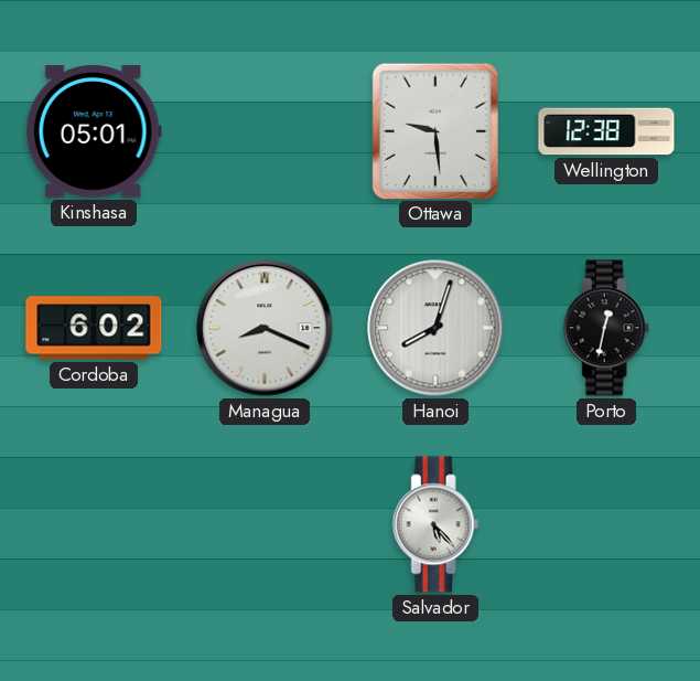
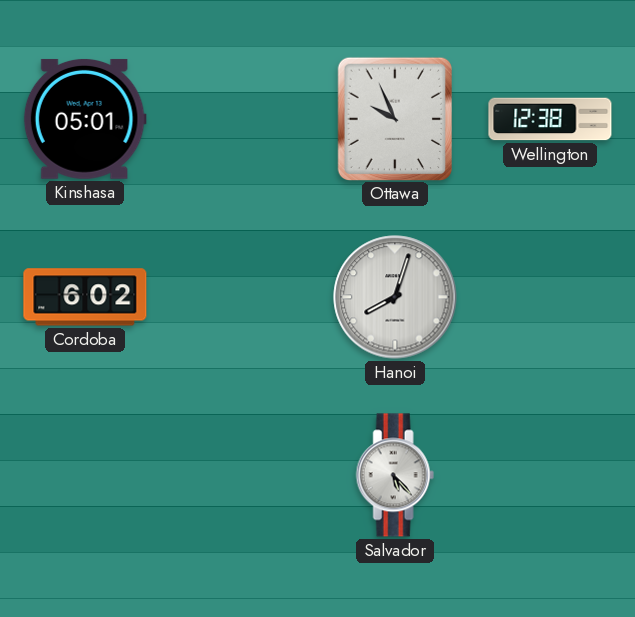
Ottawa: 9:29 -> 9:56 (394, 118)
Managua: 8:19 -> none (265, 328)
Porto: 12:32 -> none (606, 328)
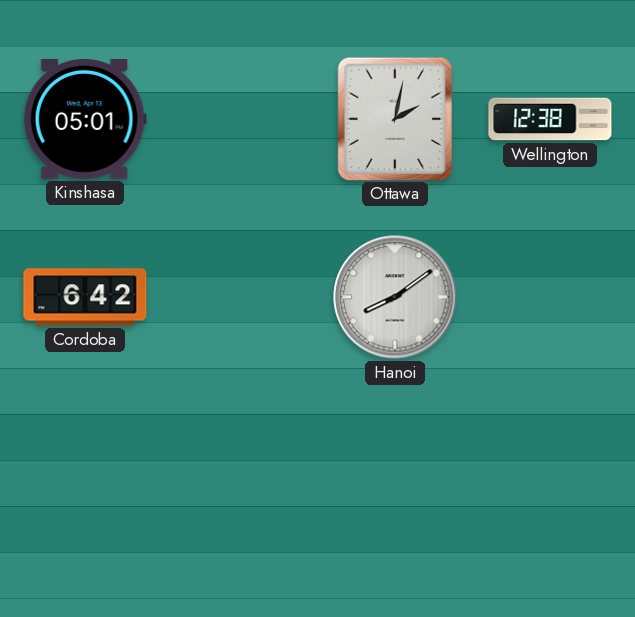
Ottawa: 9:56 -> 2:02 (394, 118)
Cordoba: 6:02 -> 6:42 (85, 297)
Hanoi: 8:03 -> 8:09 (395, 297)
Salvador: 5:23 -> none (395, 475)
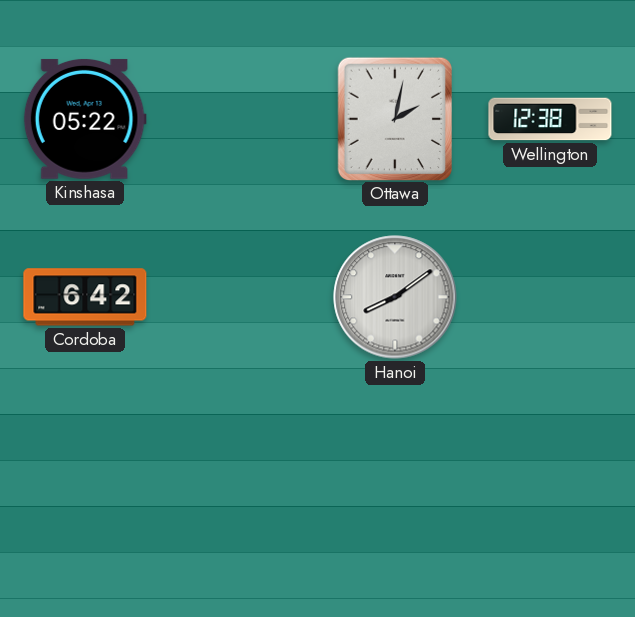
Kinshasa: 05:01 -> 05:22 (85, 119)
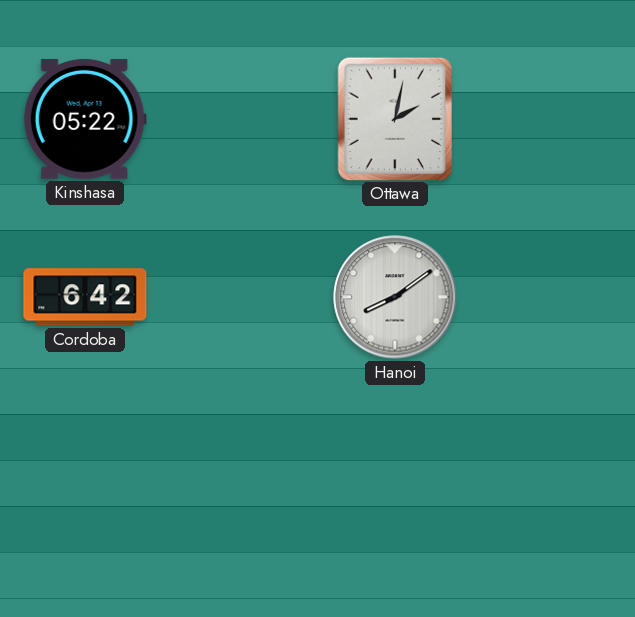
Wellington: 12:38 -> none (550, 119)
